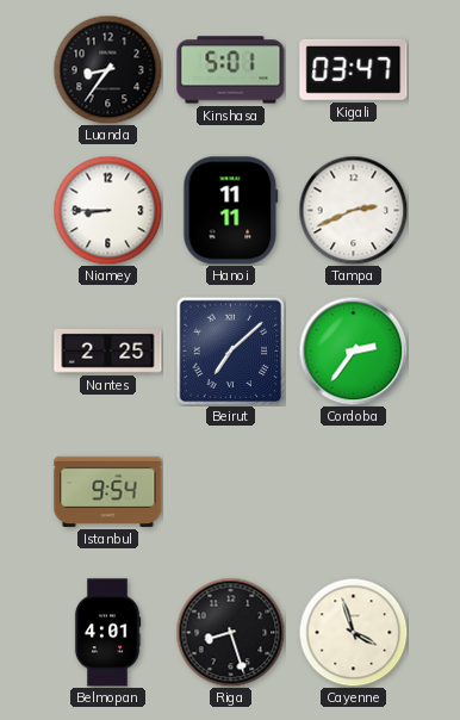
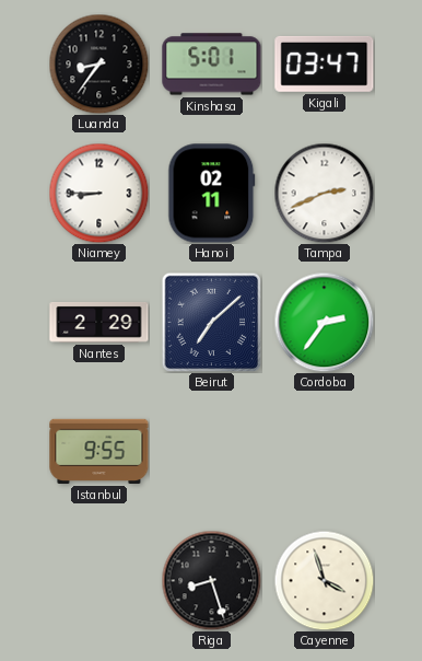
Hanoi: 11:11 -> 02:11 (212, 194)
Nantes: 2:25 -> 2:29 (99, 322)
Istanbul: 9:54 -> 9:55 (99, 451)
Belmopan: 4:01 -> none (107, 633)
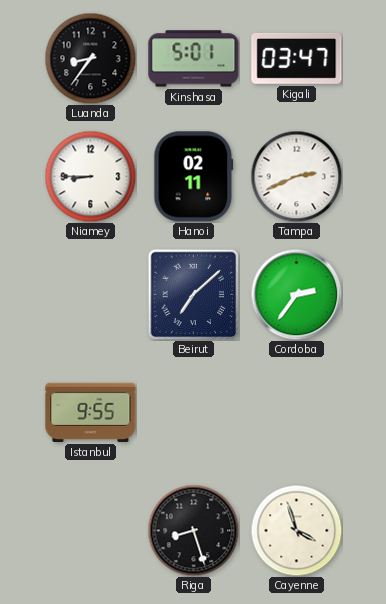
Nantes: 2:29 -> none (99, 322)
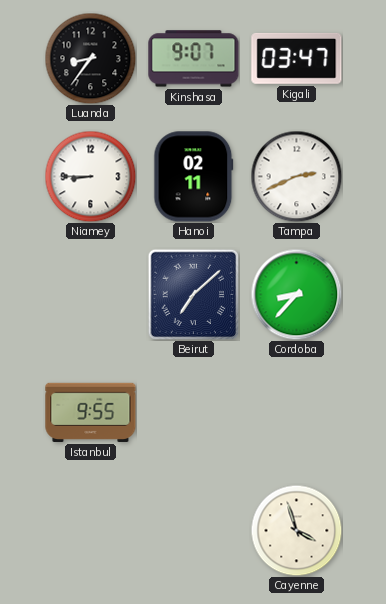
Kinshasa: 5:01 -> 9:07 (194, 59)
Cordoba: 2:36 -> 8:37 (296, 294)
Riga: 8:27 -> none (193, 530)
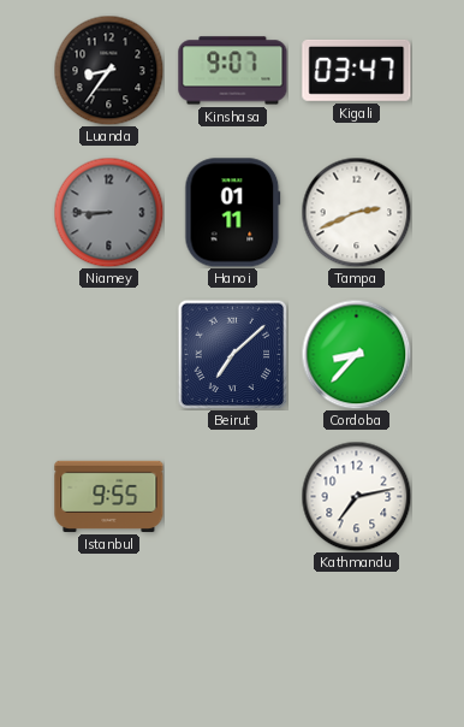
Niamey dial: white -> grey (108, 212)
Hanoi: 02:11 -> 01:11 (233, 213)
Kathmandu: none -> 7:13 (356, 496)
Cayenne: 3:57 -> none (296, 530)
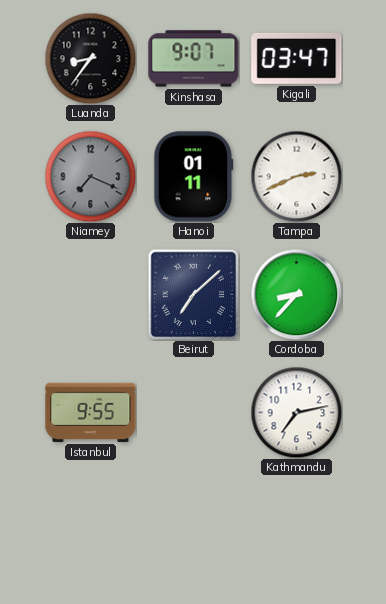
Niamey: 8:45 -> 7:19 (90, 176)
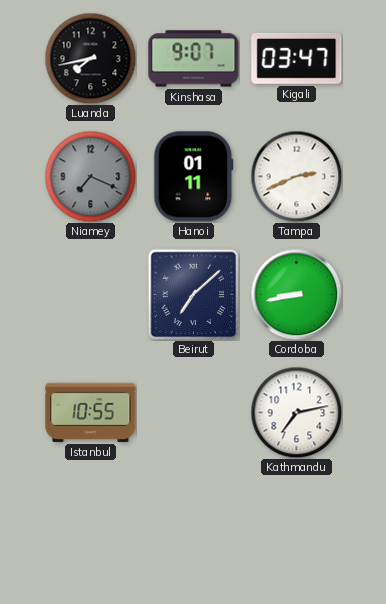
Luanda: 8:36 -> 7:43 (90, 58)
Cordoba: 8:37 -> 8:43 (296, 294)
Istanbul: 9:55 -> 10:55 (91, 412)
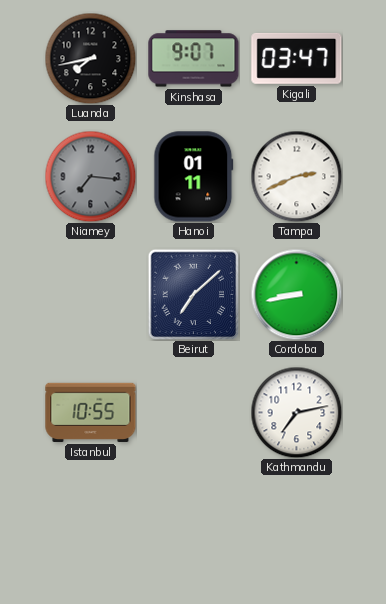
Niamey: 7:19 -> 7:16 (90, 176)
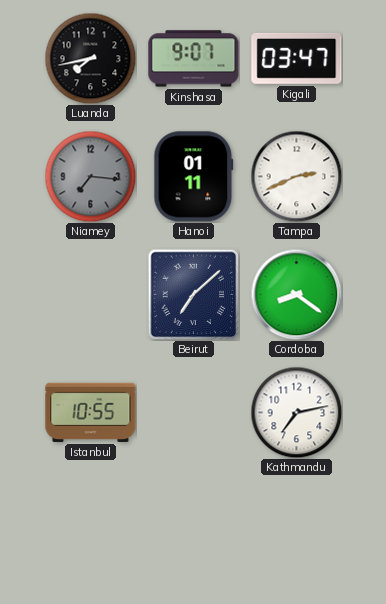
Cordoba: 8:43 -> 8:21 (296, 294)
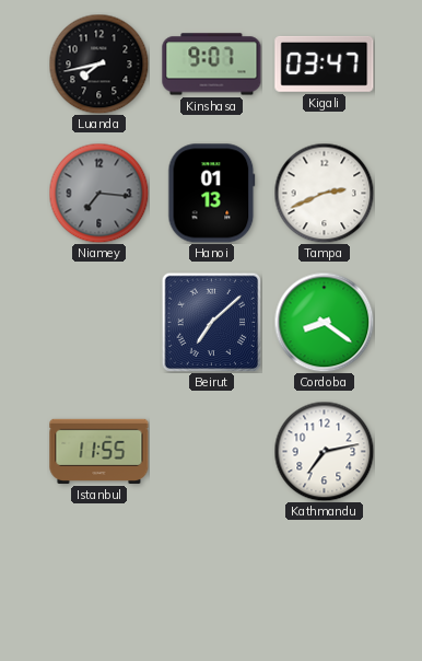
Hanoi: 01:11 -> 01:13 (212, 194)
Istanbul: 10:55 -> 11:55 (99, 451)
